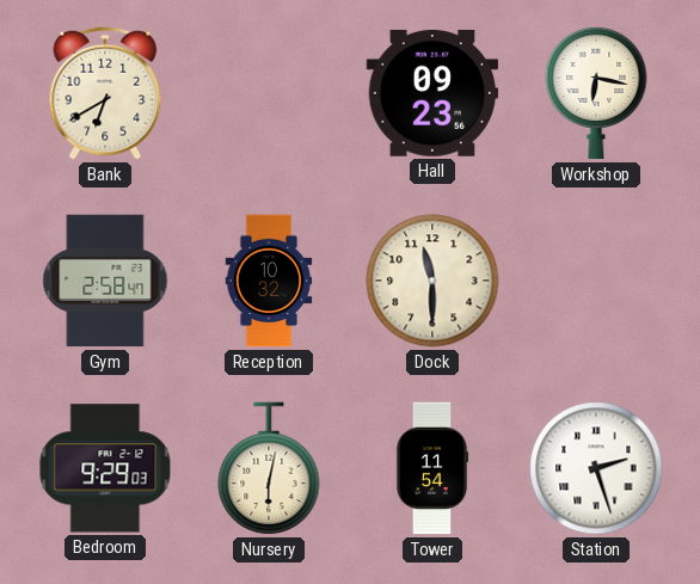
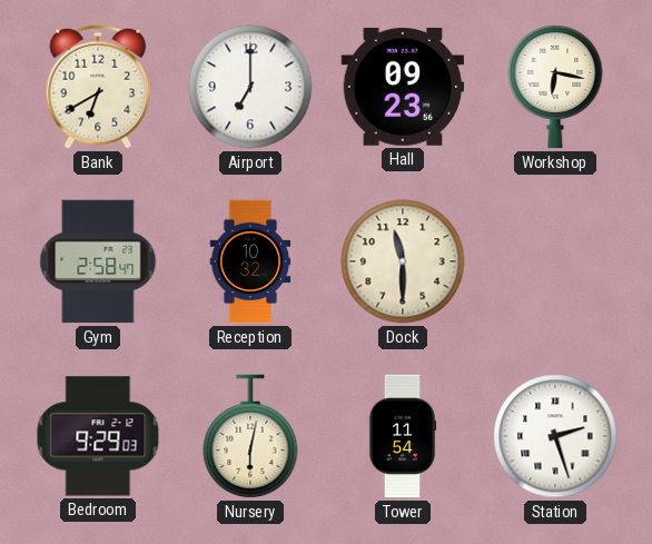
Airport: none -> 7:00 (250, 87)
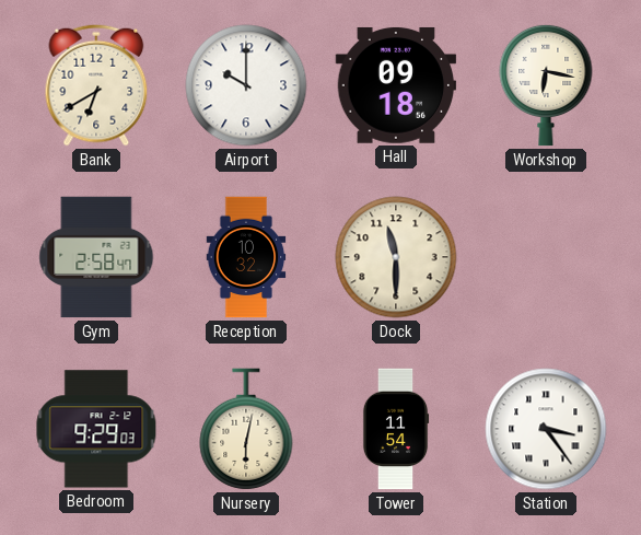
Airport: 7:00 -> 10:00 (246, 85)
Hall: 09:23 -> 09:18 (396, 85)
Station: 2:27 -> 3:24 (546, 429)
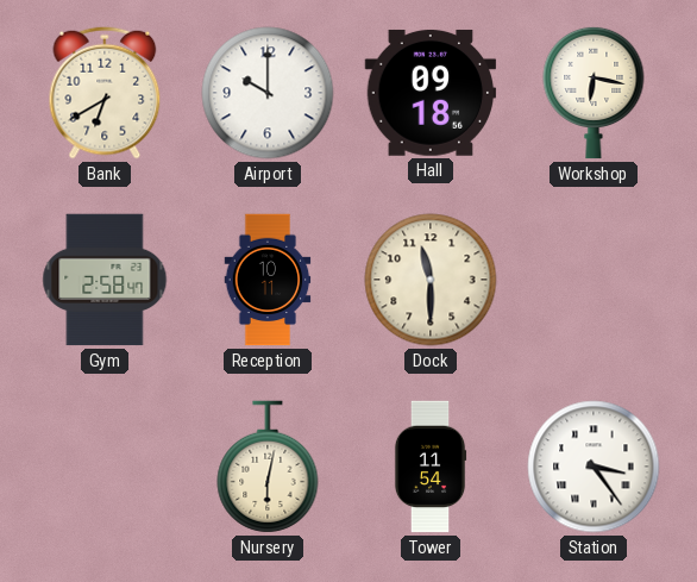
Reception: 10:32 -> 10:11 (268, 280)
Bedroom: 9:29 -> none (96, 429)
